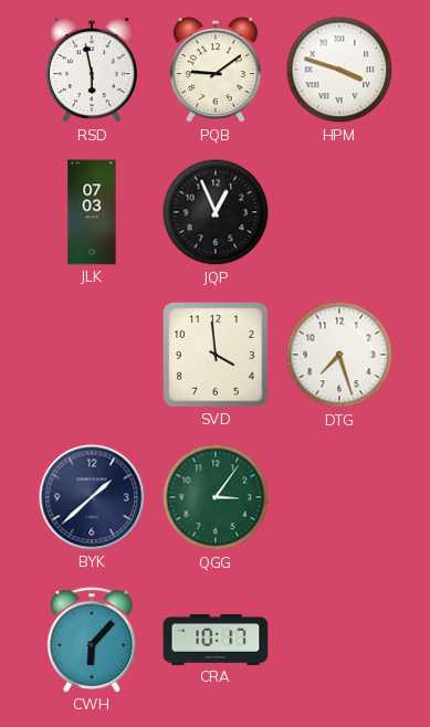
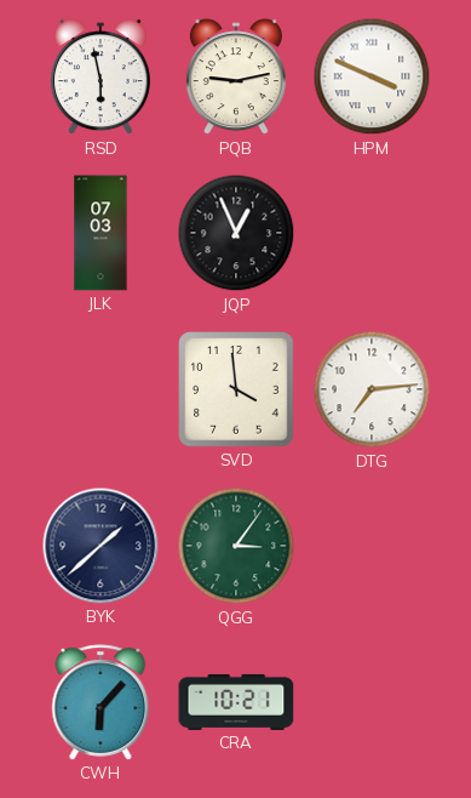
PQB: 9:09 -> 9:13 (236, 78)
HPM: 3:48 -> 3:49 (372, 76)
DTG: 7:27 -> 7:14 (372, 389)
CRA: 10:17 -> 10:21 (236, 702)
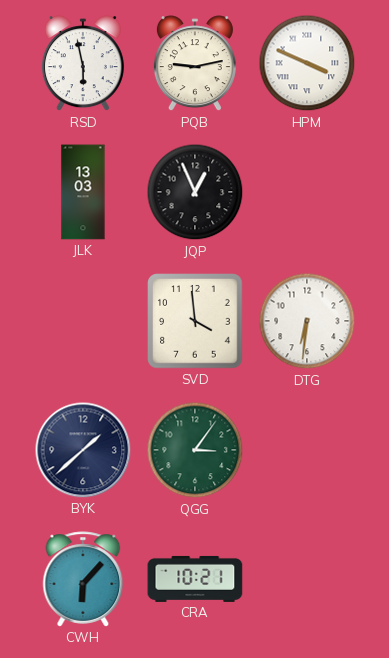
JLK: 07:03 -> 13:03 (83, 192)
DTG: 7:14 -> 6:31 (307, 321)
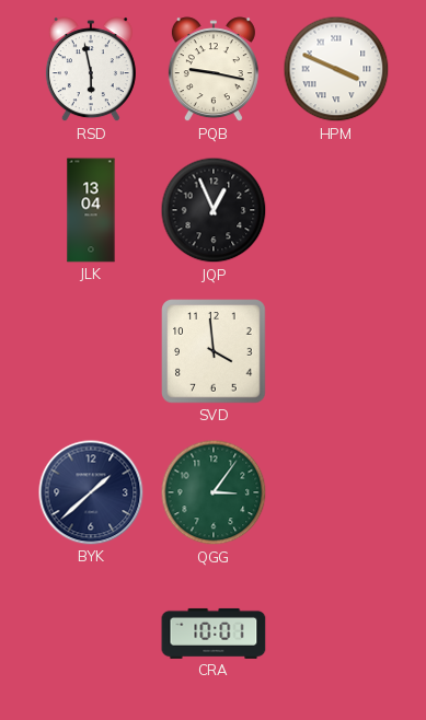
PQB: 9:13 -> 9:17 (214, 70)
JLK: 13:03 -> 13:04 (91, 210)
DTG: 6:31 -> none (307, 321)
CWH: 6:07 -> none (83, 579)
CRA: 10:21 -> 10:01 (214, 634)
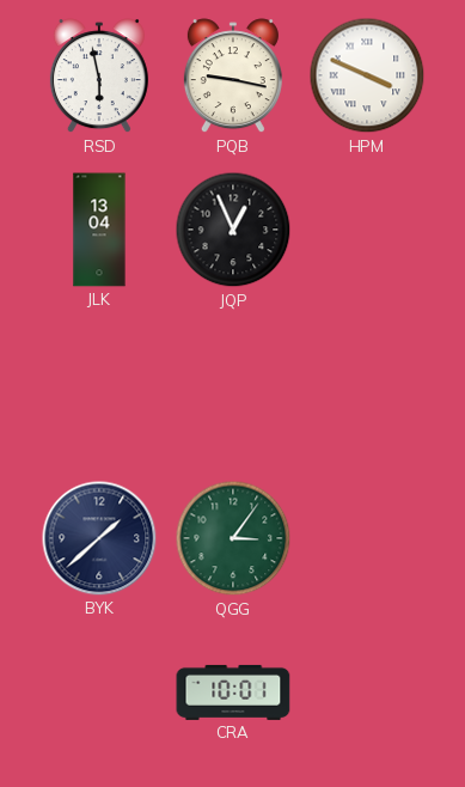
SVD: 3:59 -> none (214, 351)
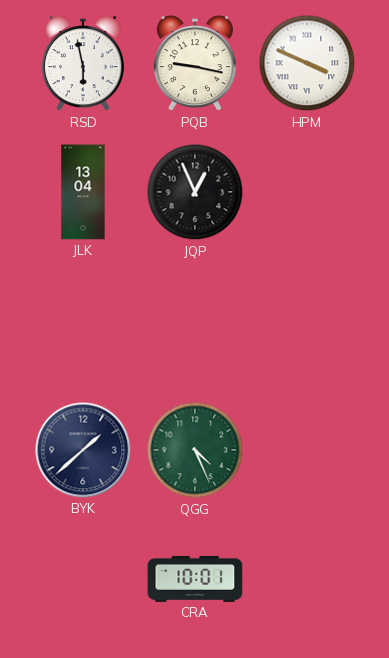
QGG: 3:06 -> 4:26 (195, 450)
